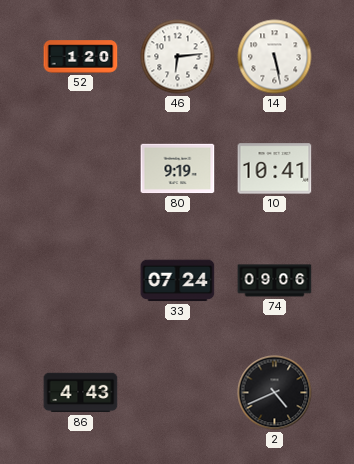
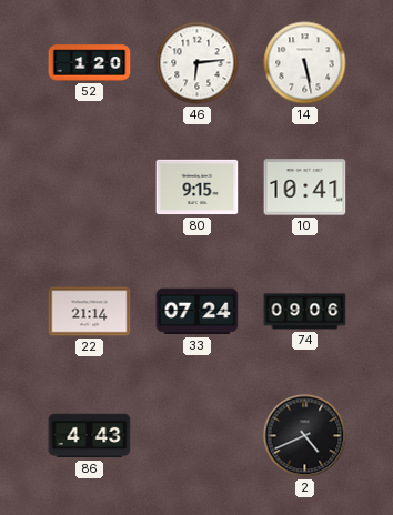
80: 9:19 -> 9:15 (198, 188)
22: none -> 21:14 (90, 312)
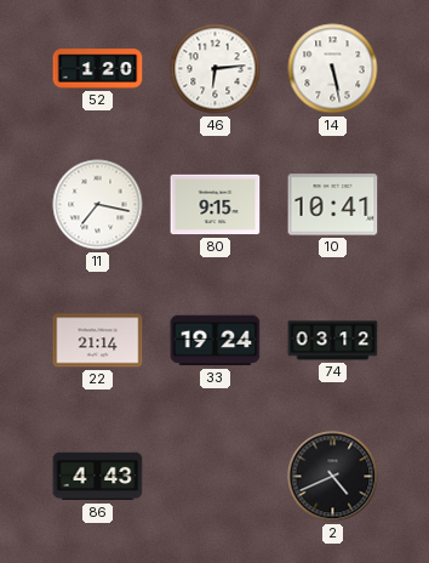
11: none -> 7:17 (98, 205)
33: 07:24 -> 19:24 (216, 341)
74: 09:06 -> 03:12 (333, 341)
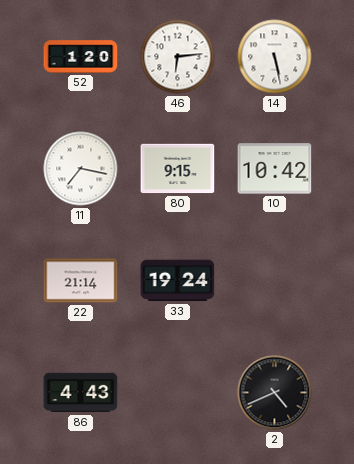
10: 10:41 -> 10:42 (275, 169)
74: 03:12 -> none (333, 341)
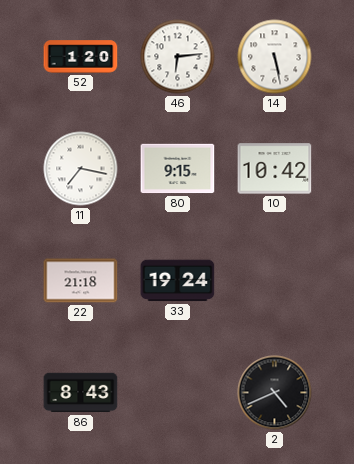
22: 21:14 -> 21:18 (81, 281)
86: 4:43 -> 8:43 (81, 393)
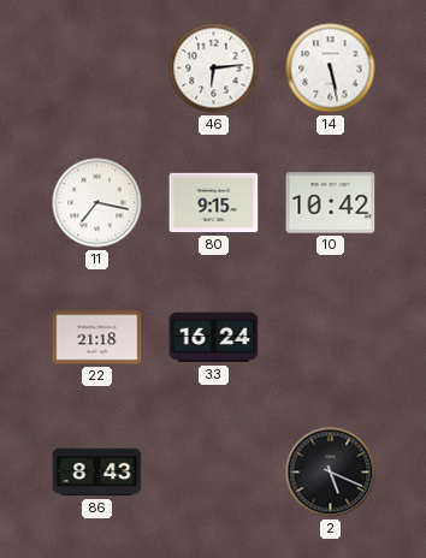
52: 1:20 -> none (81, 57)
33: 19:24 -> 16:24 (214, 338)
2: 4:41 -> 5:19 (331, 473)
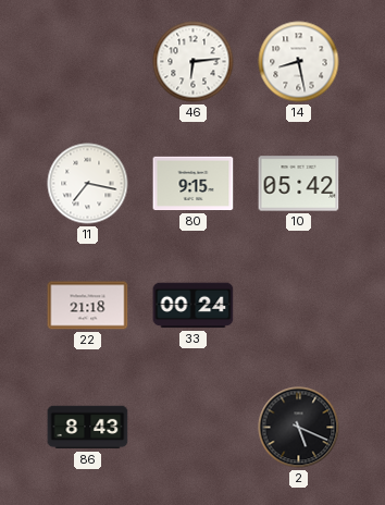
14: 5:28 -> 8:28 (299, 62)
10: 10:42 -> 05:42 (299, 184)
33: 16:24 -> 00:24 (194, 306)
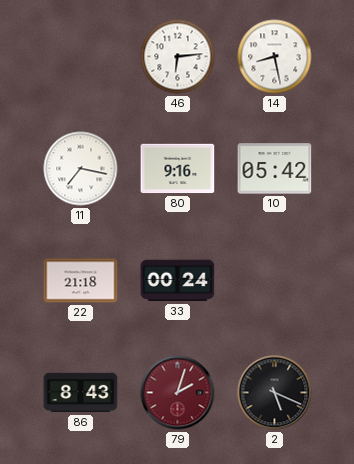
80: 9:15 -> 9:16 (178, 169)
79: none -> 2:03 (178, 393)
